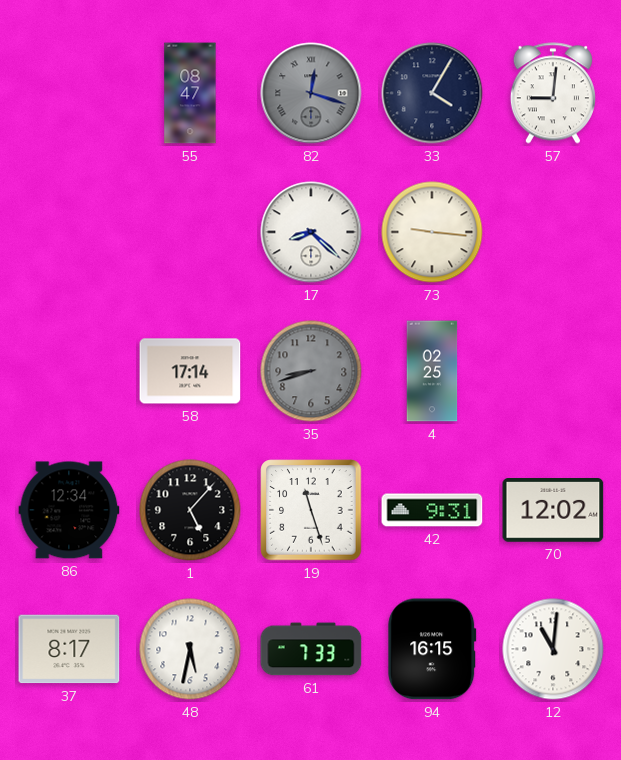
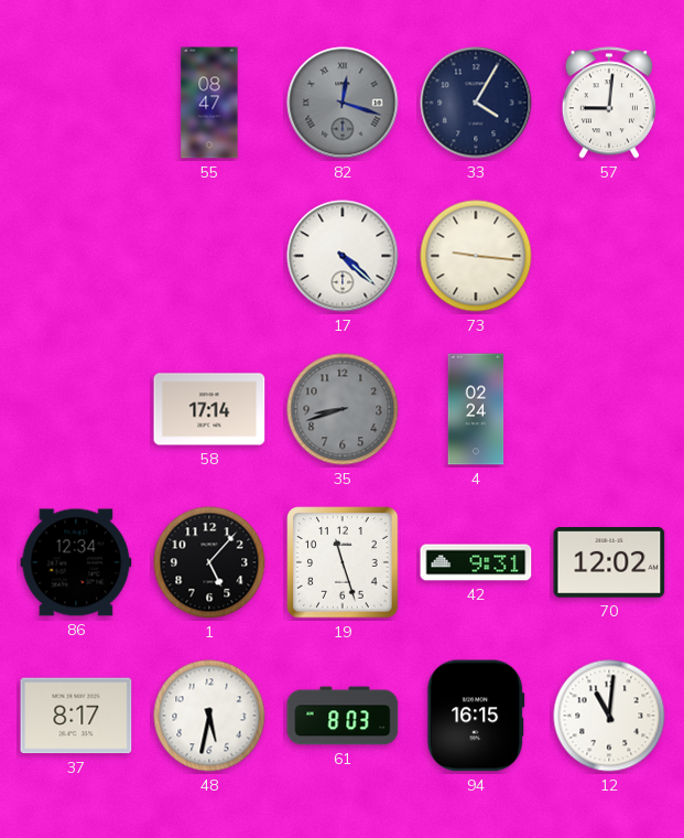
17: 8:22 -> 4:22 (343, 256)
4: 02:25 -> 02:24 (476, 409)
61: 7:33 -> 8:03 (343, 716)
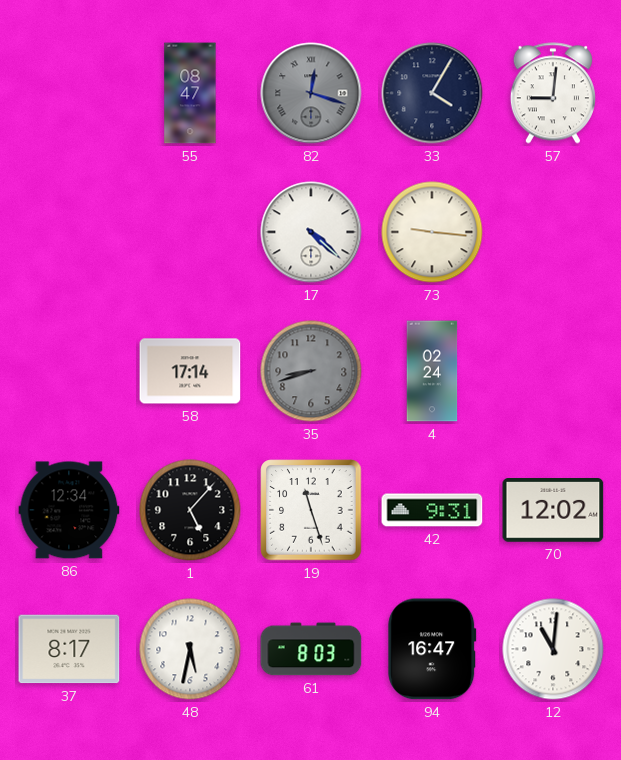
94: 16:15 -> 16:47 (432, 649)
